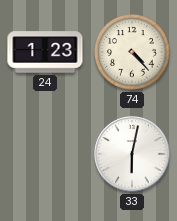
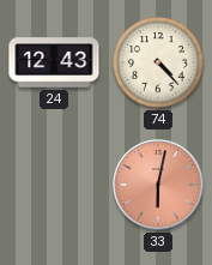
24: 1:23 -> 12:43 (54, 62)
33 dial: white -> salmon (158, 185)
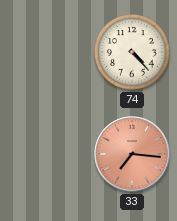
24: 12:43 -> none (54, 62)
33: 6:02 -> 7:16 (132, 154)
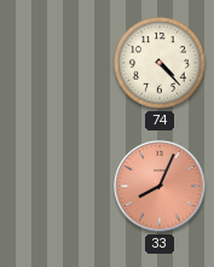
33: 7:16 -> 8:04 (160, 186)
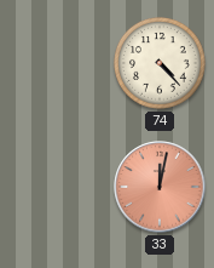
33: 8:04 -> 12:02 (160, 187)
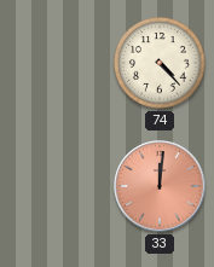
33: 12:02 -> 12:01 (160, 186)
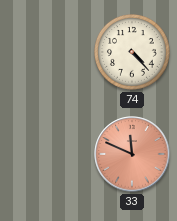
33: 12:01 -> 11:49 (132, 154)
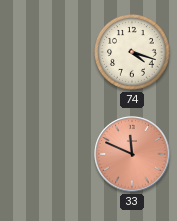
74: 4:23 -> 4:18 (133, 53)
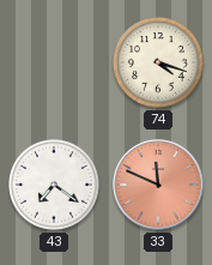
43: none -> 7:21 (55, 186)
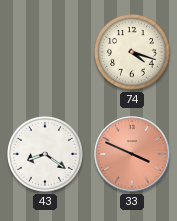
43: 7:21 -> 8:21 (46, 155)
33: 11:49 -> 3:49 (132, 154)
